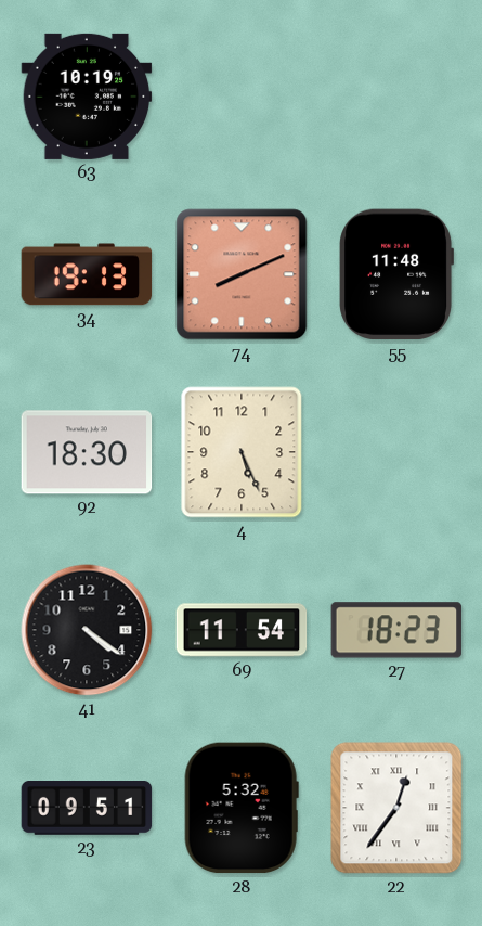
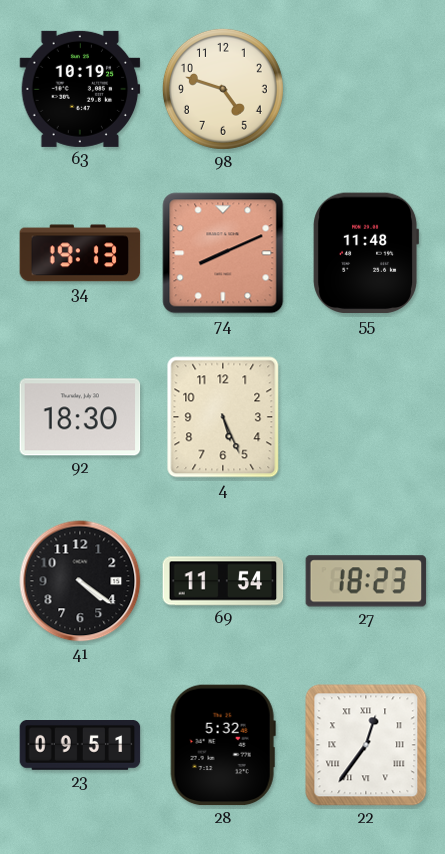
98: none -> 4:48 (223, 89)
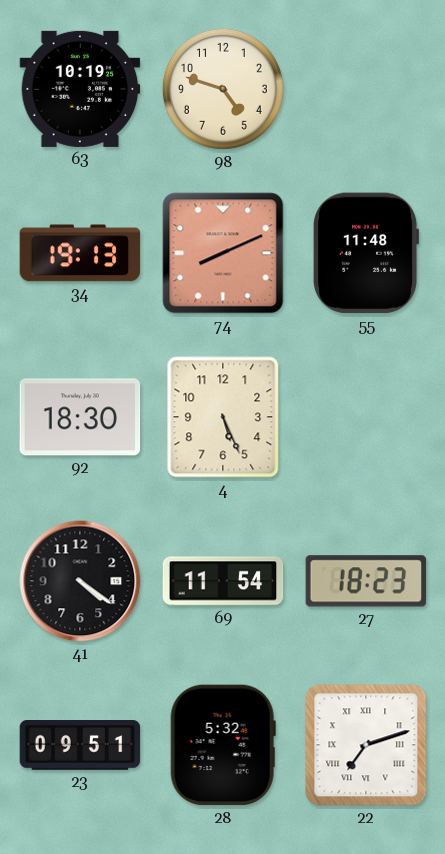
22: 12:36 -> 7:12 (366, 745)
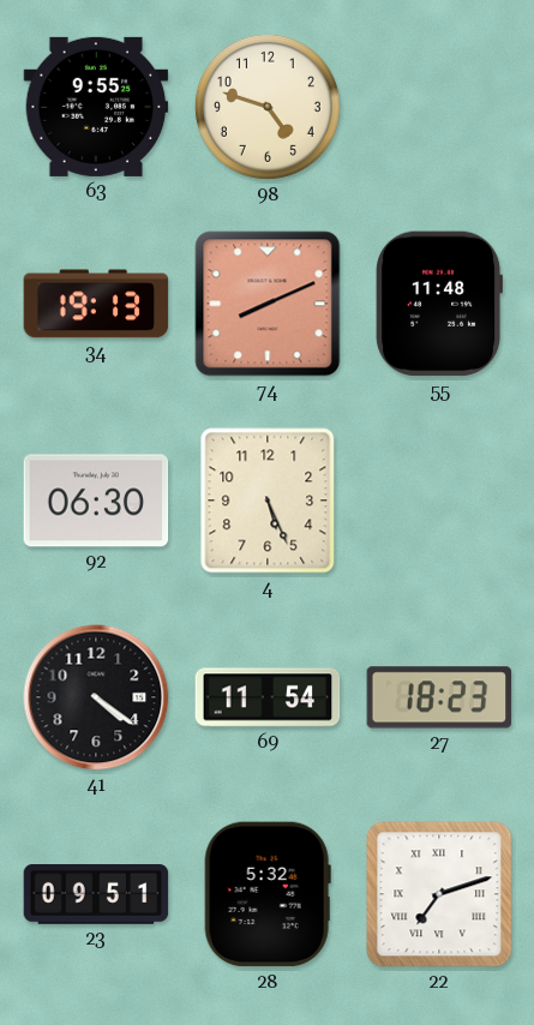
63: 10:19 -> 9:55 (96, 107)
92: 18:30 -> 06:30 (96, 500)
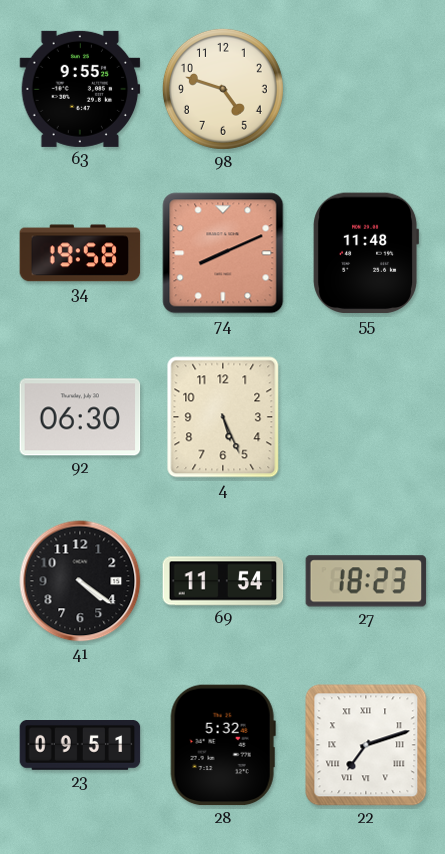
34: 19:13 -> 19:58 (80, 253)
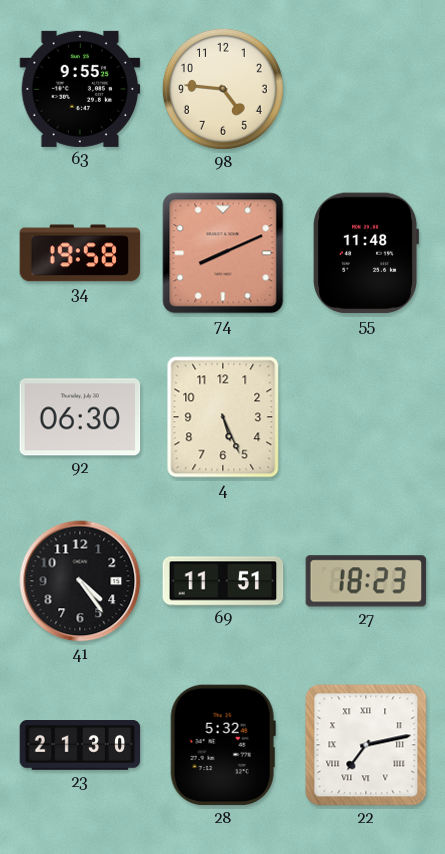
98: 4:48 -> 4:46 (223, 89)
41: 4:21 -> 4:24 (80, 581)
69: 11:54 -> 11:51 (223, 581)
23: 09:51 -> 21:30 (80, 746)
22: 7:12 -> 7:13 (366, 745)
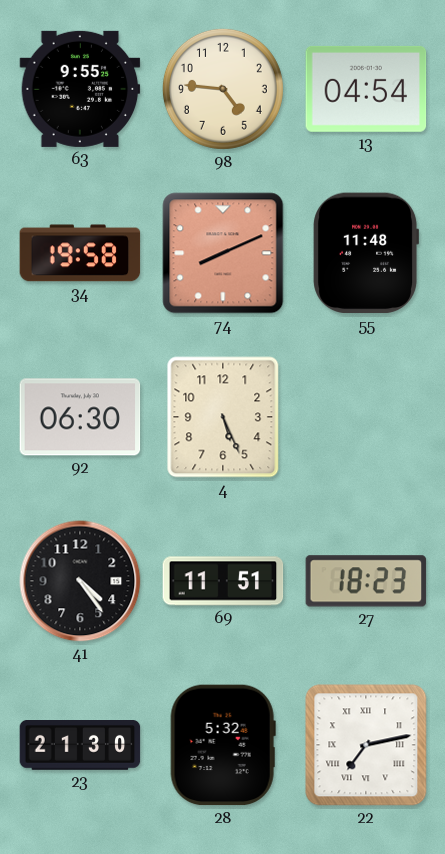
13: none -> 04:54 (366, 89)
